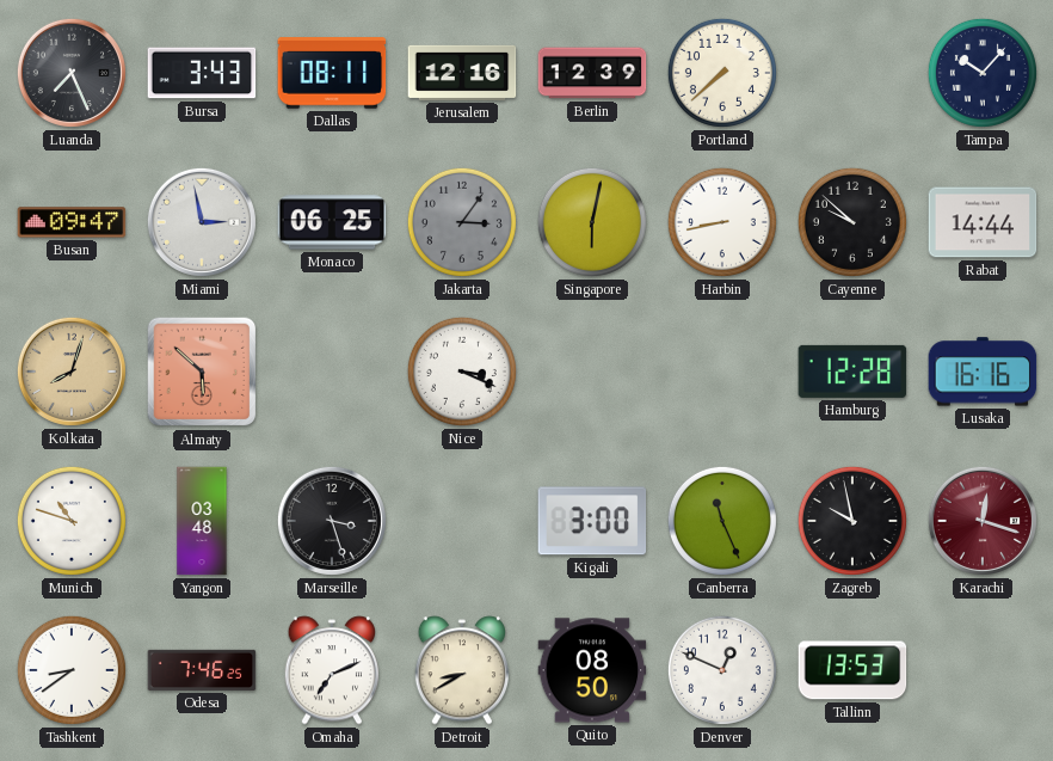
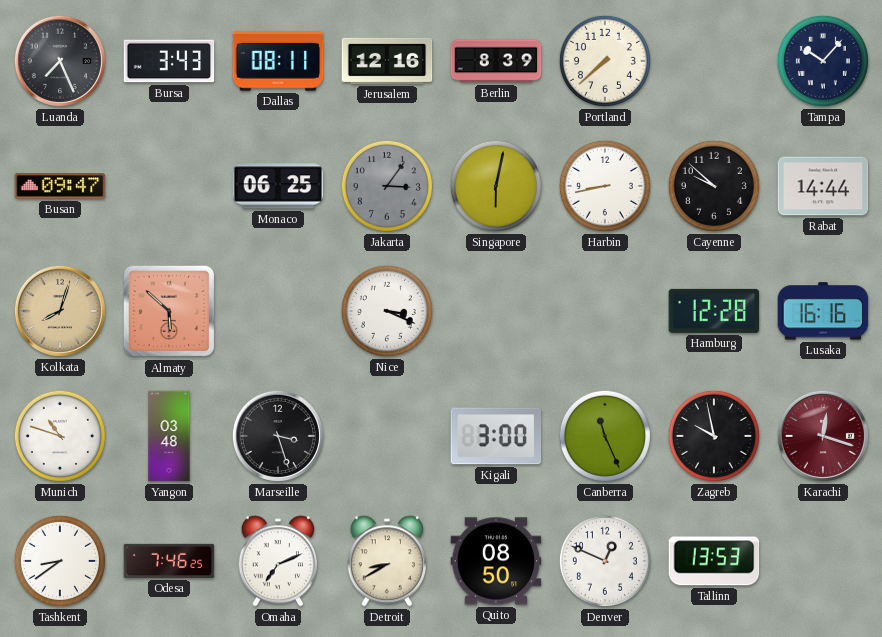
Berlin: 12:39 -> 8:39 (496, 61)
Miami: 2:58 -> none (202, 222)
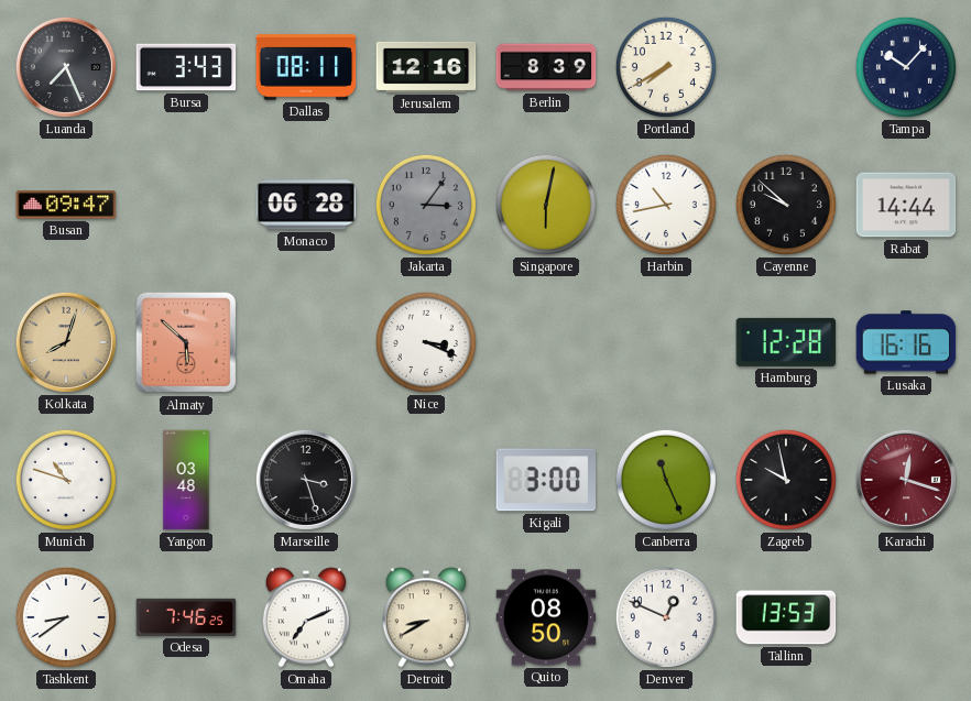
Portland: 7:38 -> 7:40 (666, 67)
Monaco: 06:25 -> 06:28 (306, 205)
Harbin: 8:43 -> 10:43 (666, 205)
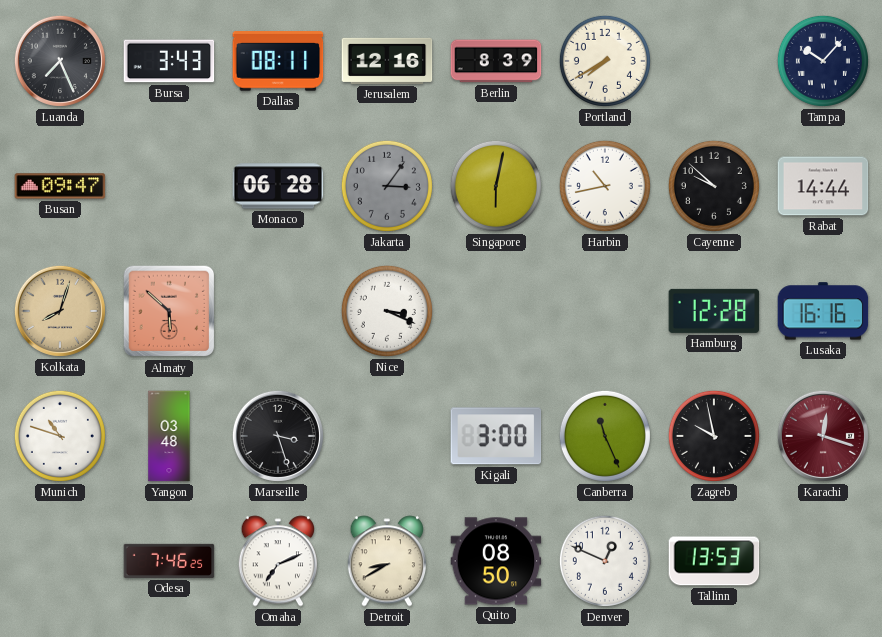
Tashkent: 8:39 -> none (66, 617)
